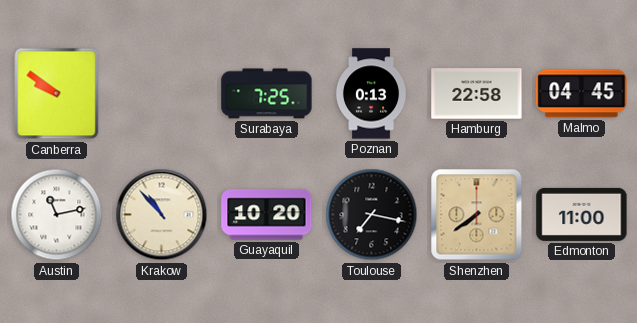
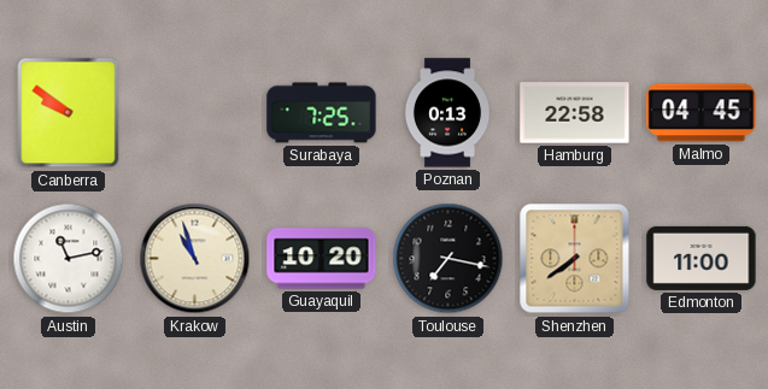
Krakow: 10:53 -> 10:57 (195, 259)
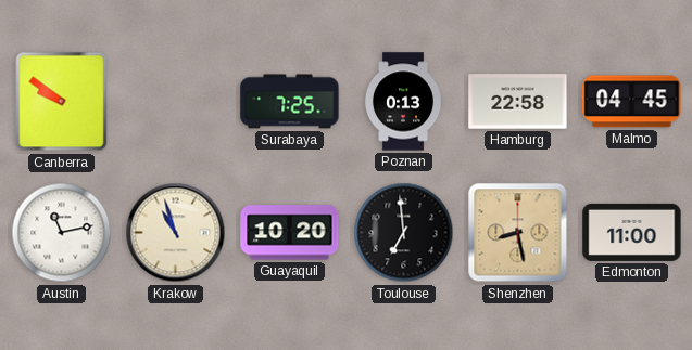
Toulouse: 7:17 -> 6:59 (404, 233)
Shenzhen: 7:39 -> 8:28 (518, 233)
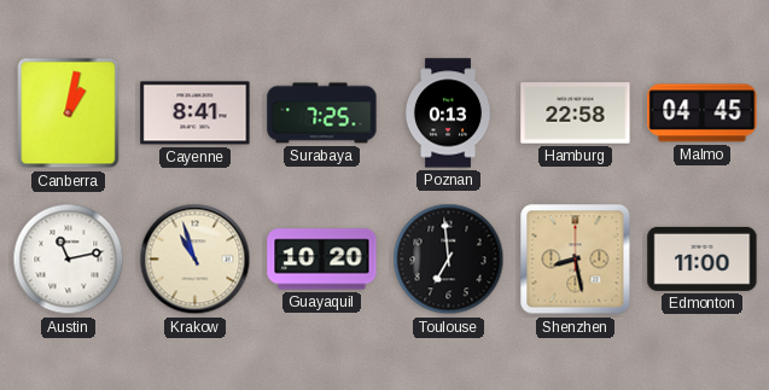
Canberra: 9:51 -> 1:02 (69, 113)
Cayenne: none -> 8:41 (196, 113)
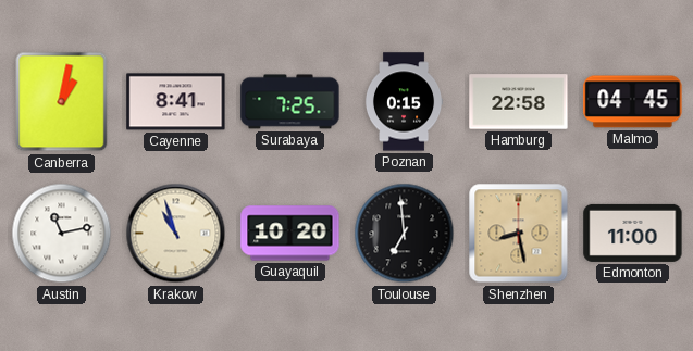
Poznan: 0:13 -> 0:15 (404, 102)
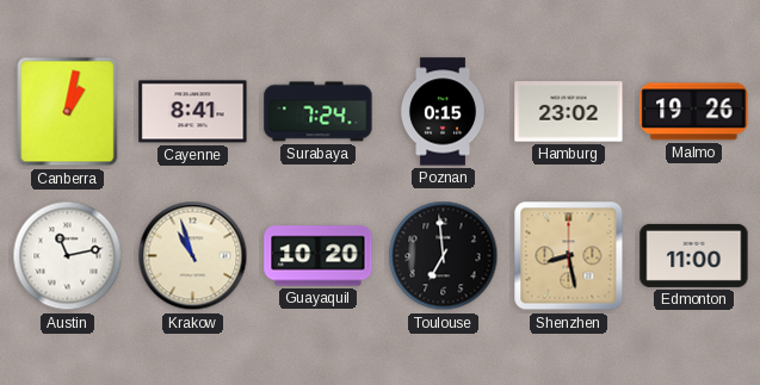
Surabaya: 7:25 -> 7:24 (319, 112)
Hamburg: 22:58 -> 23:02 (569, 112)
Malmo: 04:45 -> 19:26 (694, 112)
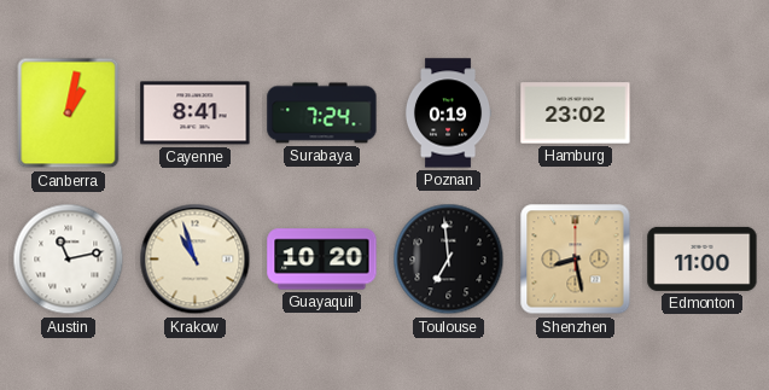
Poznan: 0:15 -> 0:19 (448, 113)
Malmo: 19:26 -> none (694, 112)
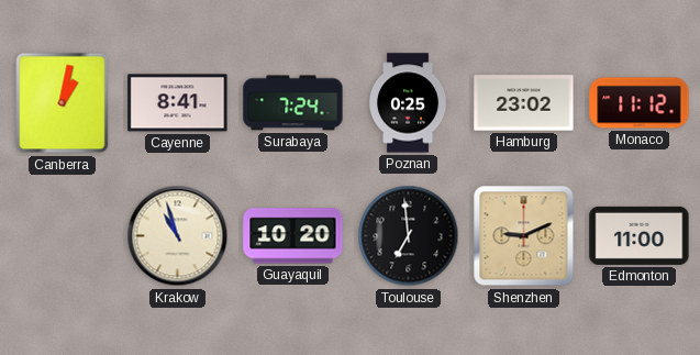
Poznan: 0:19 -> 0:25 (408, 103)
Monaco: none -> 11:12 (640, 103)
Austin: 11:13 -> none (69, 260)
Shenzhen: 8:28 -> 9:11 (524, 236)
